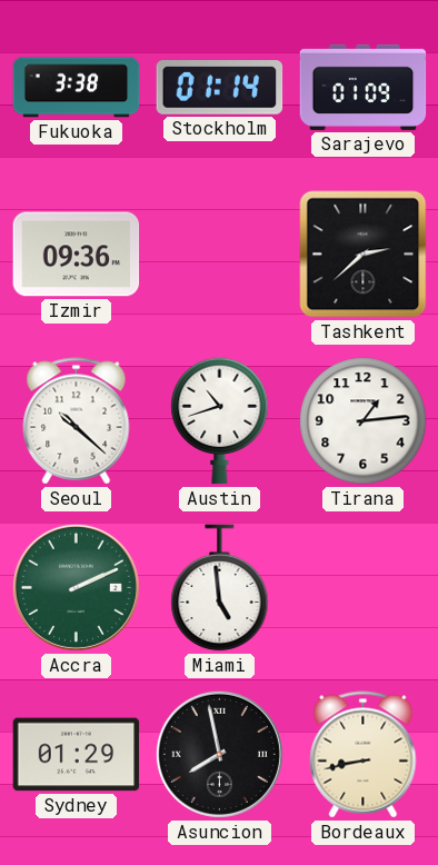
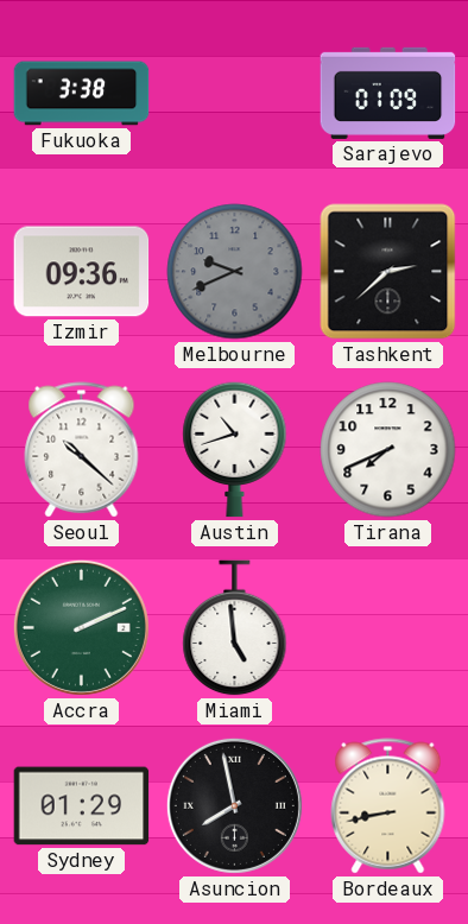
Stockholm: 01:14 -> none (220, 88)
Melbourne: none -> 9:41 (235, 272)
Tirana: 1:14 -> 7:41 (388, 450)
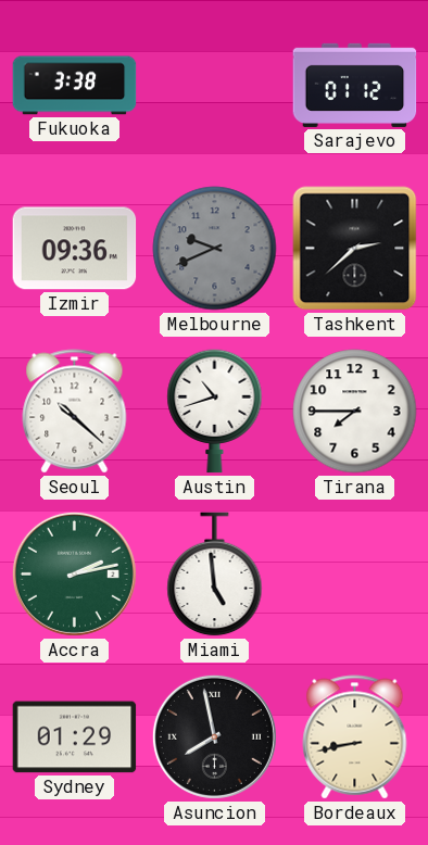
Sarajevo: 01:09 -> 01:12 (355, 85)
Tirana: 7:41 -> 7:45 (355, 412)
Accra: 2:11 -> 2:13 (74, 573)
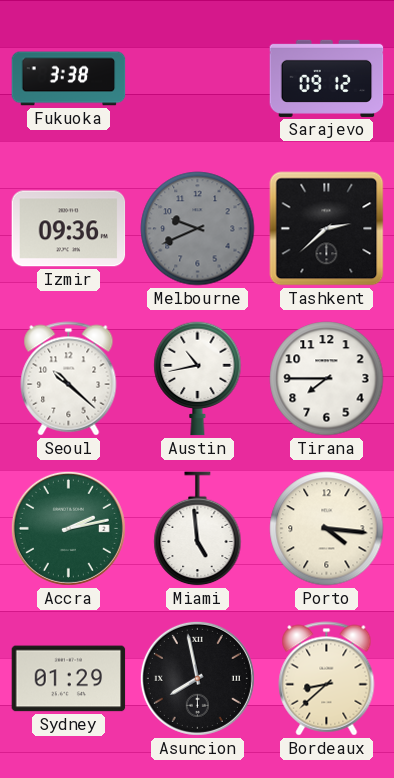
Sarajevo: 01:12 -> 09:12 (327, 78)
Austin: 10:42 -> 10:43 (198, 379)
Porto: none -> 4:16 (327, 529)
Bordeaux: 8:43 -> 8:38 (327, 679)
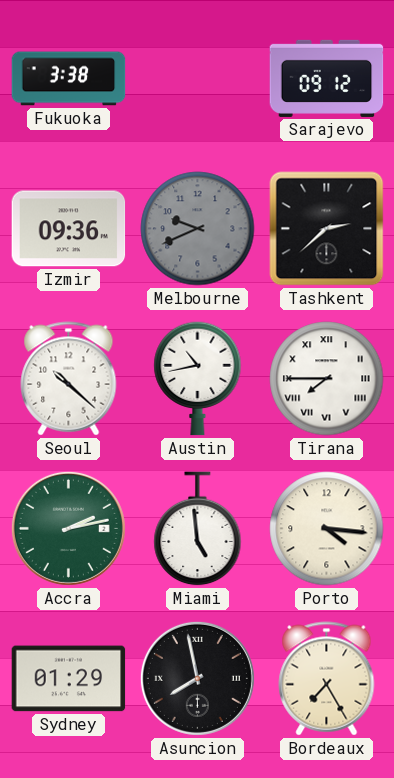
Tirana numerals: Arabic -> Roman (327, 379)
Bordeaux: 8:38 -> 7:25 (327, 679)
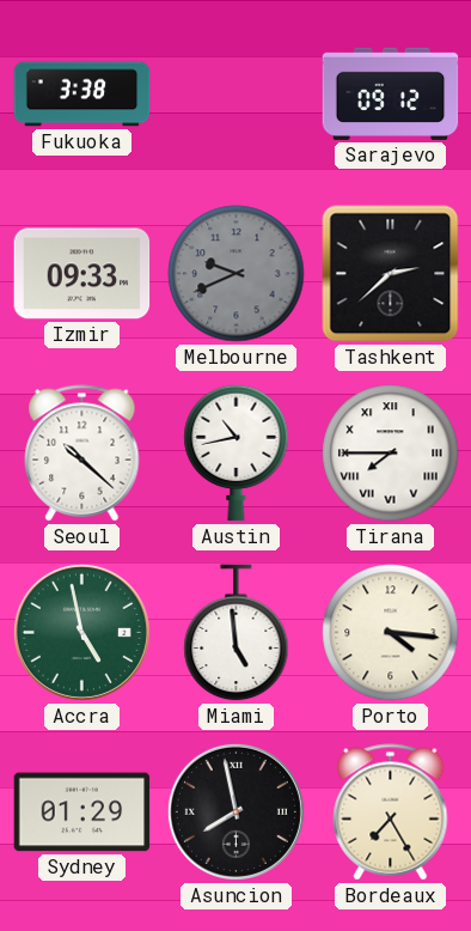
Izmir: 09:36 -> 09:33 (82, 274)
Accra: 2:13 -> 4:58 (81, 632)
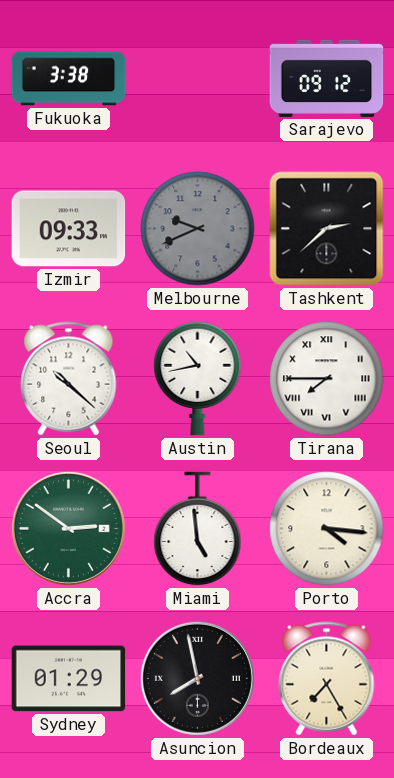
Accra: 4:58 -> 2:51 (68, 528)
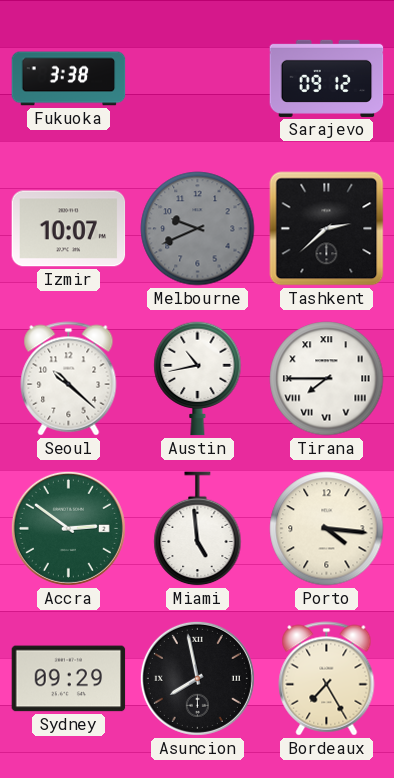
Izmir: 09:33 -> 10:07 (69, 229)
Sydney: 01:29 -> 09:29 (69, 679)
